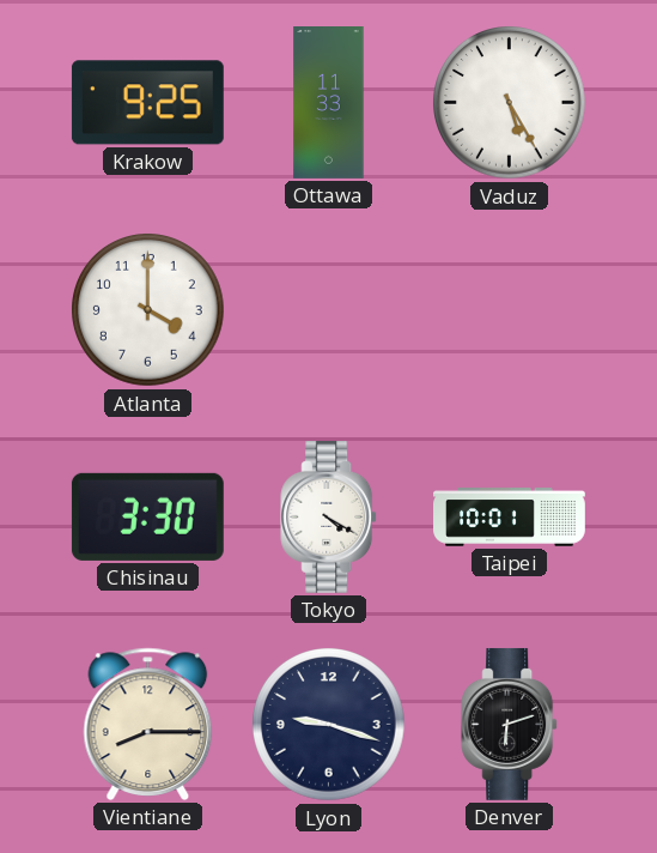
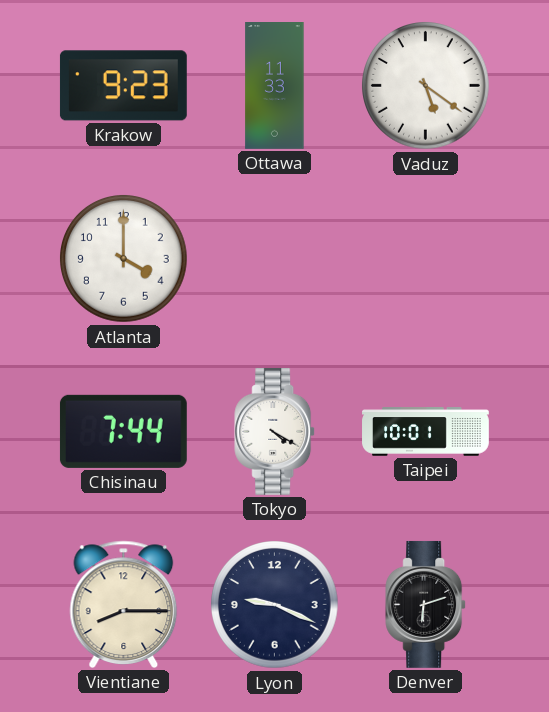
Krakow: 9:25 -> 9:23 (123, 86)
Vaduz: 5:25 -> 5:21 (426, 86)
Chisinau: 3:30 -> 7:44 (123, 431)
Lyon: 9:18 -> 9:19 (275, 605)
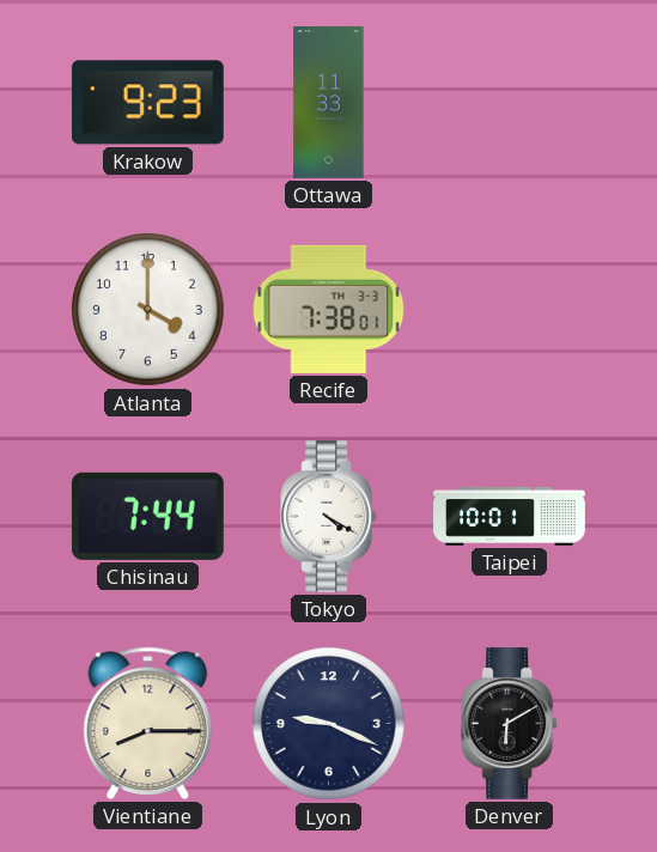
Vaduz: 5:21 -> none (426, 86)
Recife: none -> 7:38 (329, 309)
Denver: 6:12 -> 6:10 (510, 723)
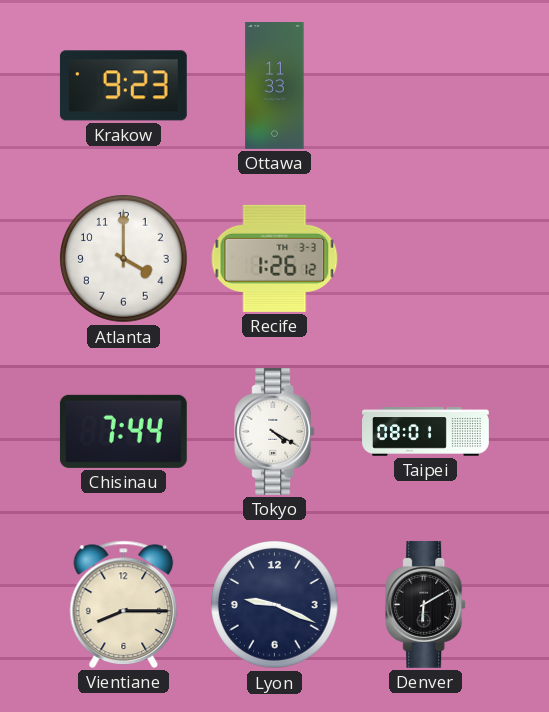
Recife: 7:38 -> 1:26 (275, 258)
Taipei: 10:01 -> 08:01 (426, 432)
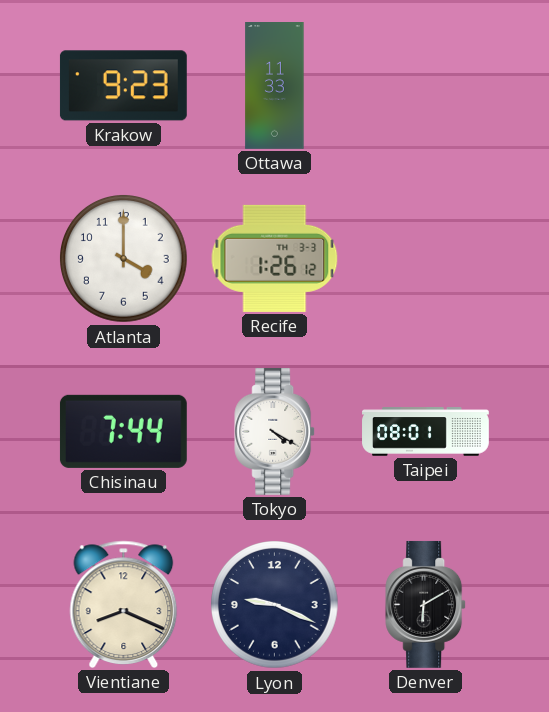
Vientiane: 8:15 -> 8:19 (124, 604)
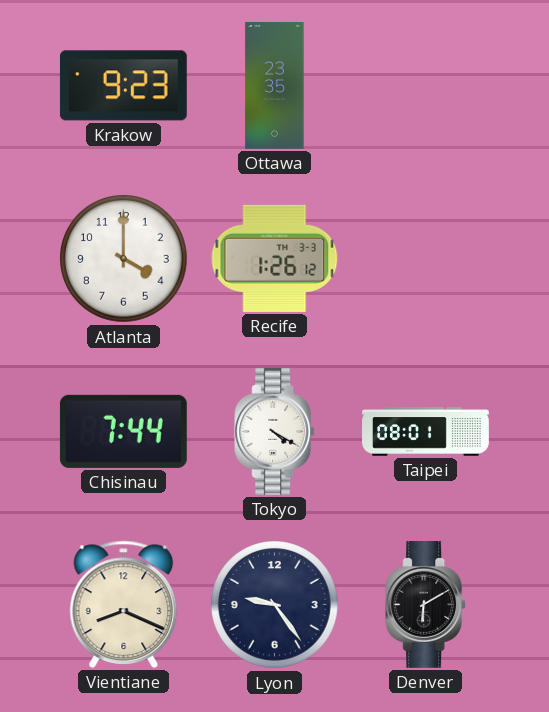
Ottawa: 11:33 -> 23:35 (275, 86)
Lyon: 9:19 -> 9:24 (275, 605)
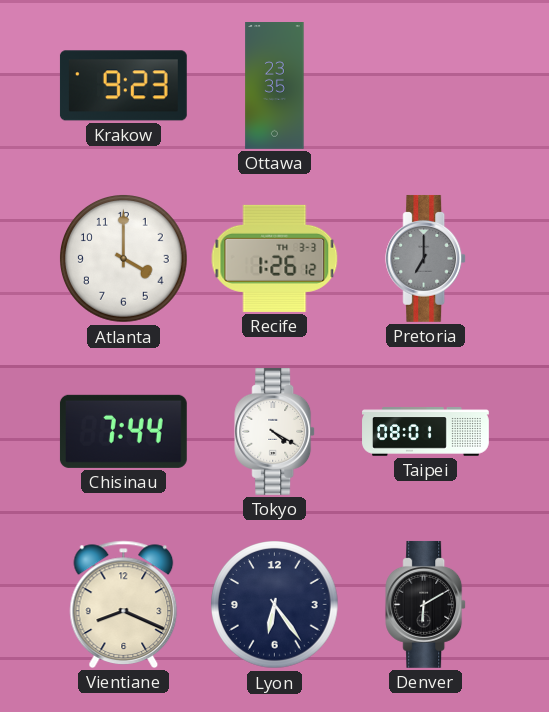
Pretoria: none -> 7:00 (426, 258)
Lyon: 9:24 -> 6:24 (275, 605)
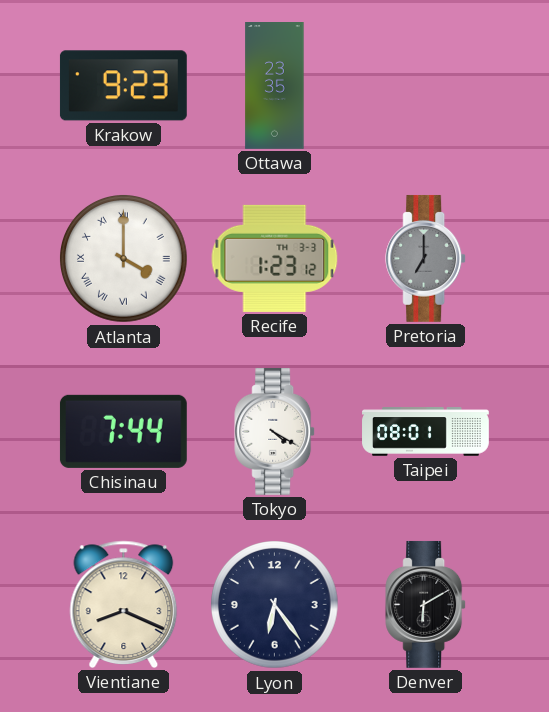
Atlanta numerals: Arabic -> Roman (124, 259)
Recife: 1:26 -> 1:23 (275, 258)
